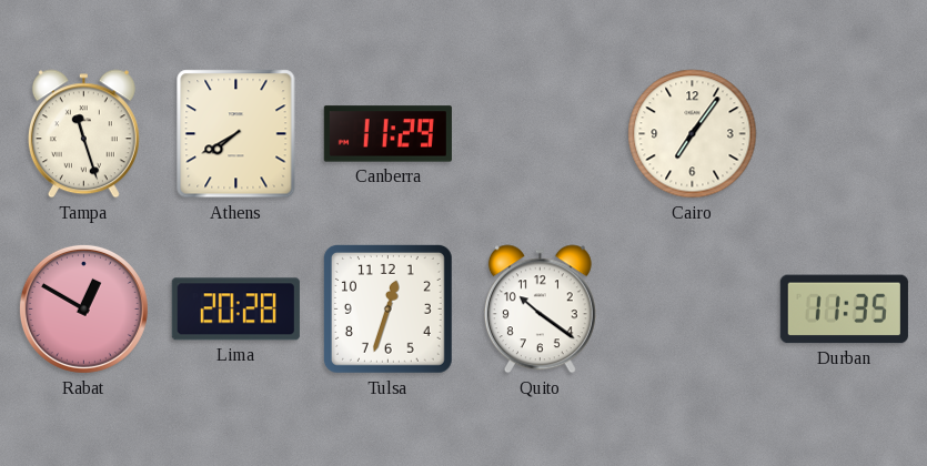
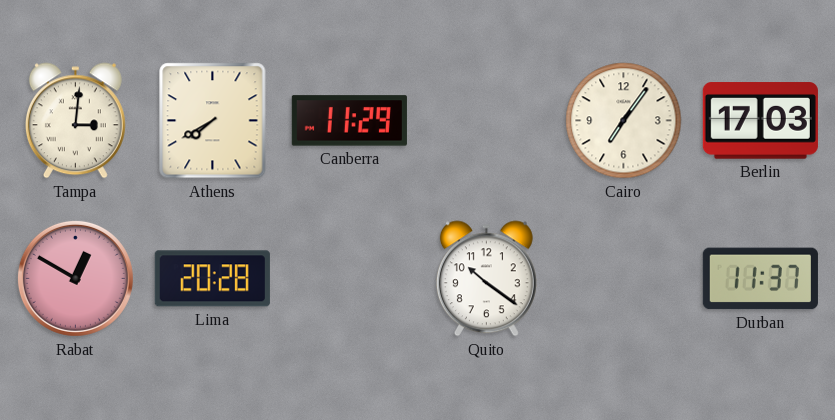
Tampa: 11:27 -> 3:01 (75, 121)
Berlin: none -> 17:03 (760, 121)
Tulsa: 12:33 -> none (387, 308)
Durban: 11:35 -> 11:37 (760, 279)
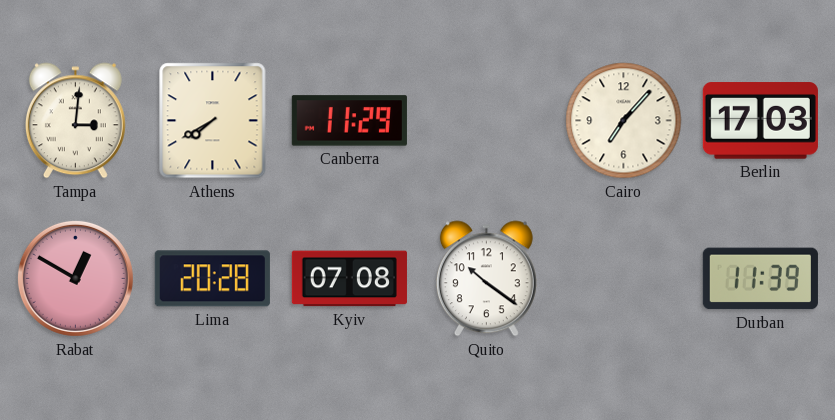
Cairo: 7:06 -> 7:07 (624, 121)
Kyiv: none -> 07:08 (349, 279)
Durban: 11:37 -> 11:39 (760, 279)
